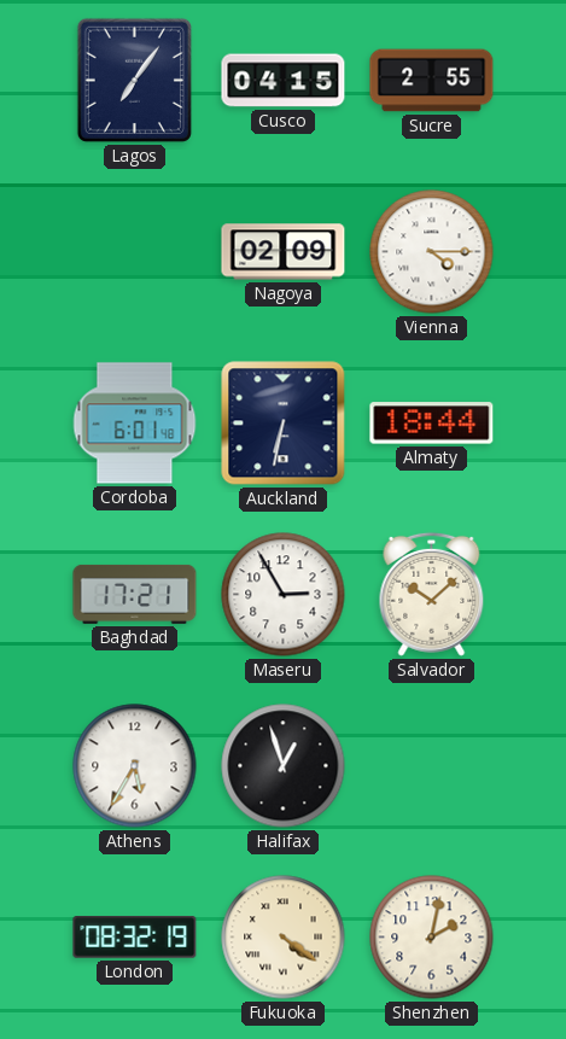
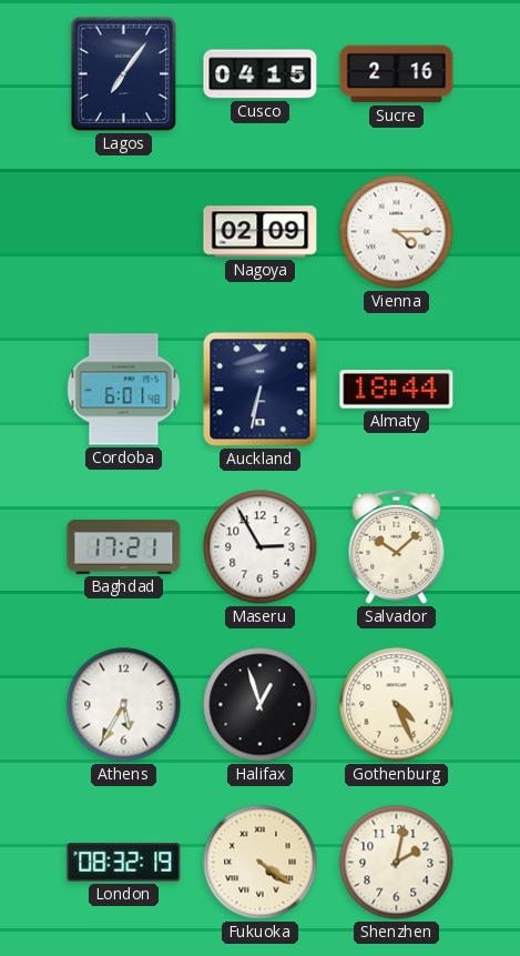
Sucre: 2:55 -> 2:16 (397, 74)
Gothenburg: none -> 4:26 (397, 705)
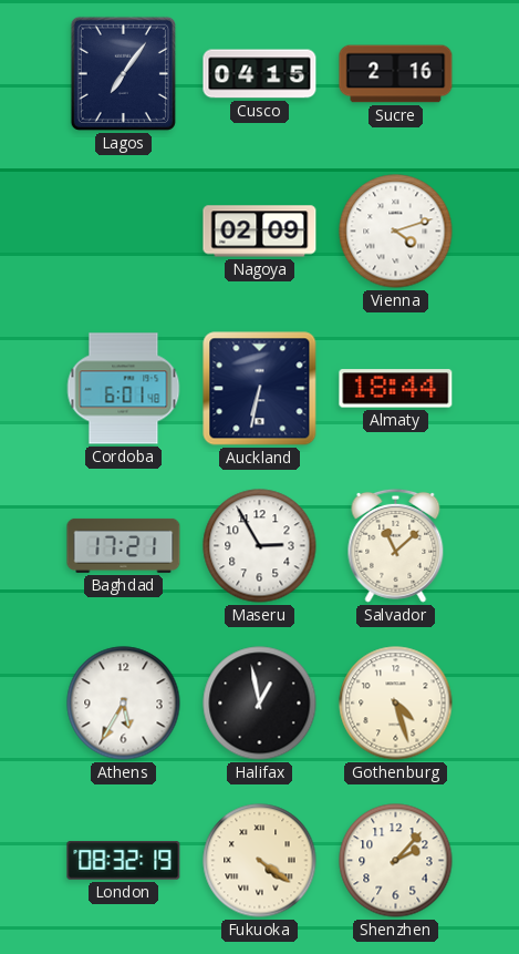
Vienna: 4:15 -> 4:12 (396, 232)
Salvador: 10:08 -> 11:08 (396, 545)
Halifax: 12:57 -> 12:58 (260, 704)
Gothenburg: 4:26 -> 4:27 (396, 704)
Shenzhen: 2:02 -> 2:07 (396, 861)
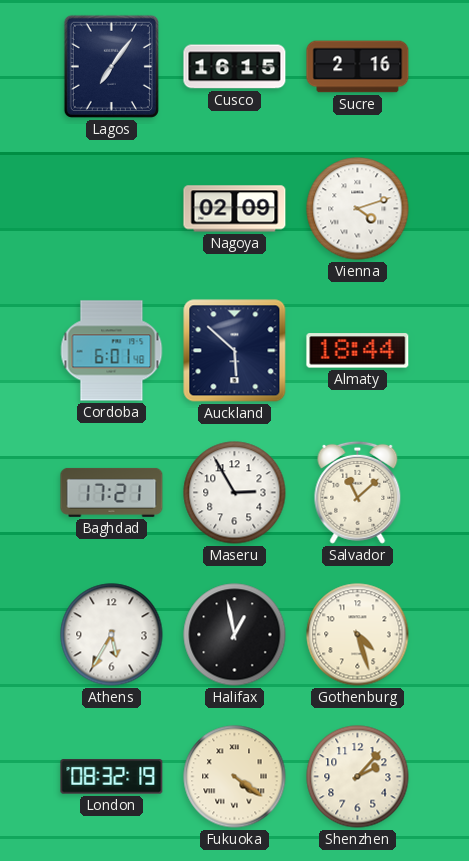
Cusco: 04:15 -> 16:15 (235, 67)
Auckland: 6:32 -> 5:52 (235, 351)
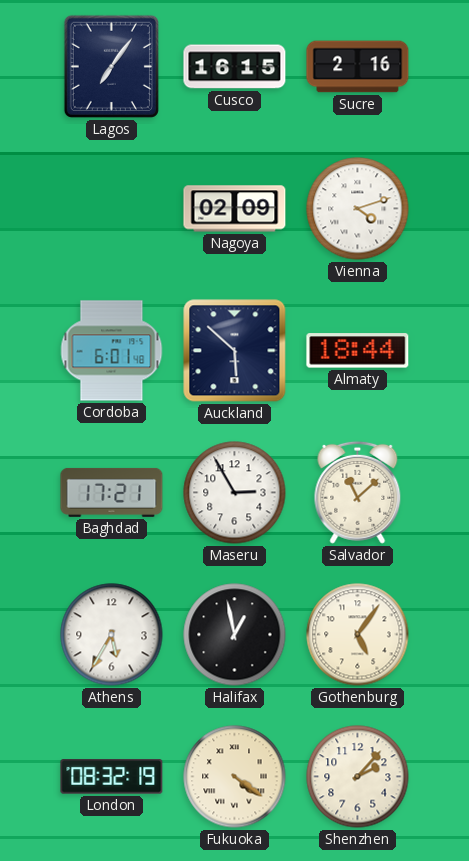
Gothenburg: 4:27 -> 5:06 (358, 635)
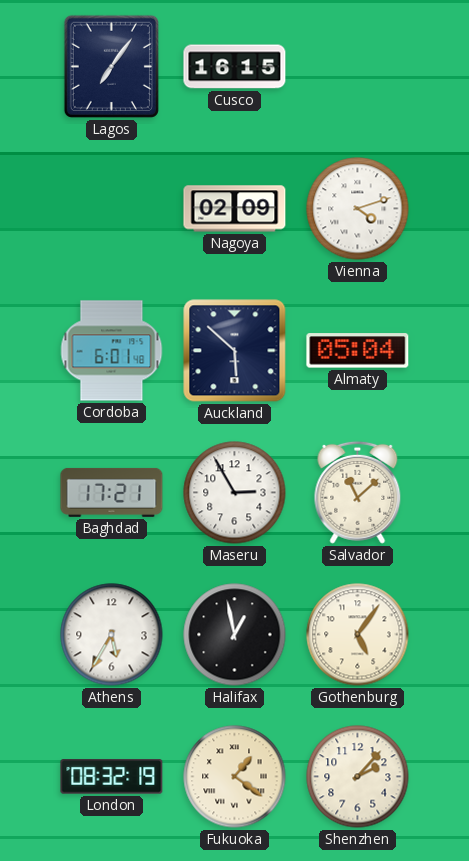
Sucre: 2:16 -> none (358, 67)
Almaty: 18:44 -> 05:04 (358, 351)
Fukuoka: 4:21 -> 1:21 (235, 777)
